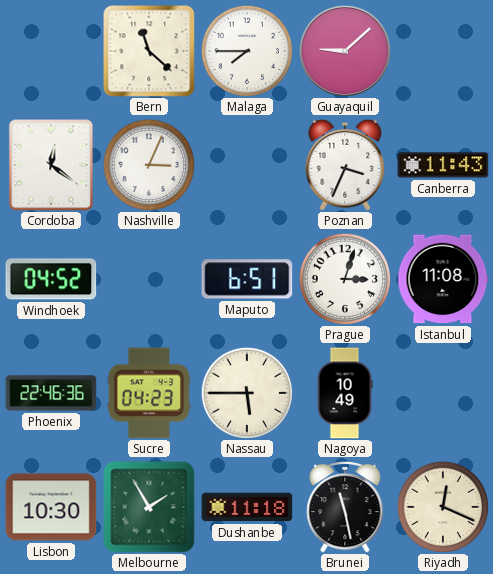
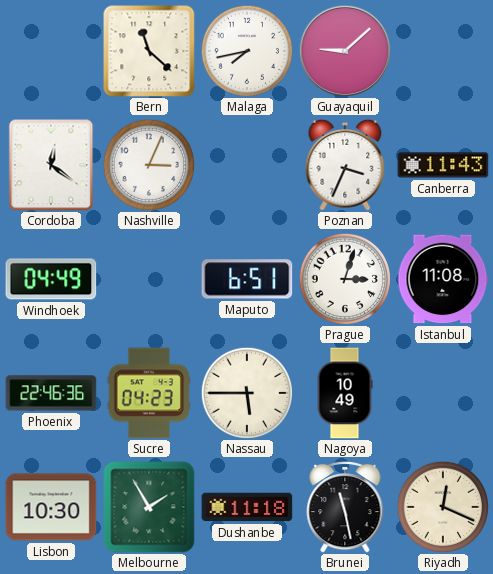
Malaga: 7:45 -> 7:43 (247, 51)
Windhoek: 04:52 -> 04:49 (51, 279)
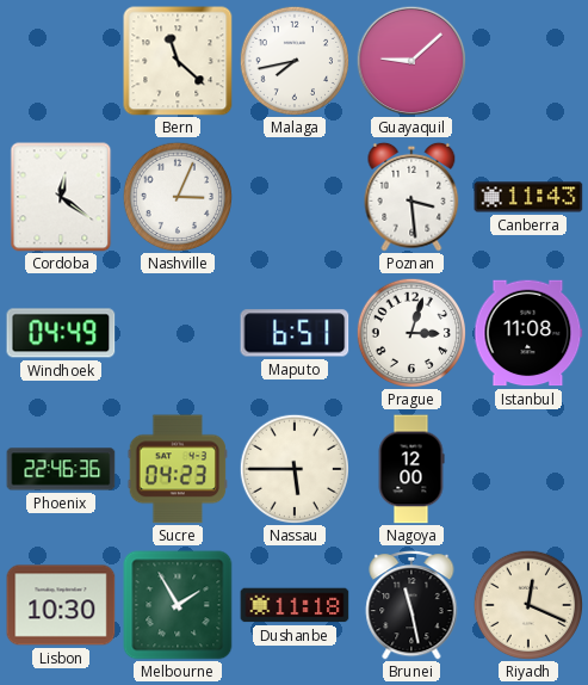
Poznan: 3:34 -> 3:29 (411, 197)
Nagoya: 10:49 -> 12:00 (411, 469)
